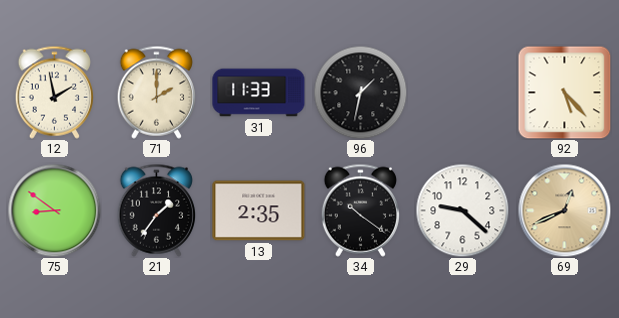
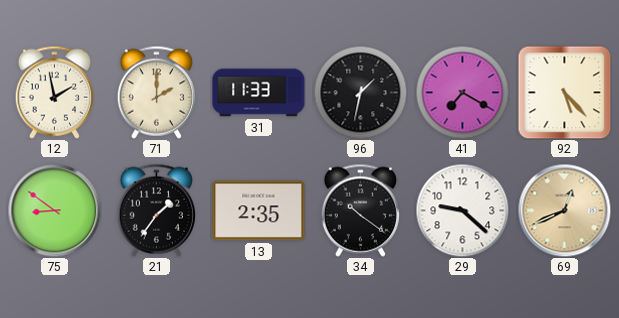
41: none -> 7:20 (462, 92)
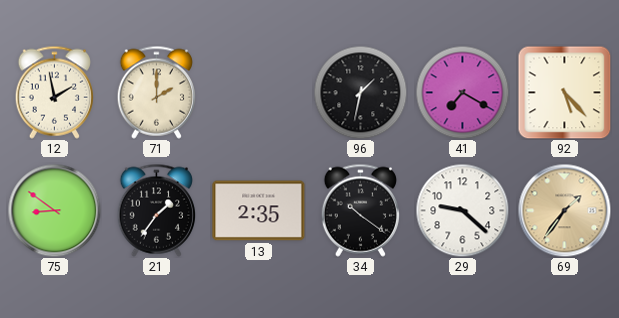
31: 11:33 -> none (259, 93)
69: 12:41 -> 1:36 (564, 210)
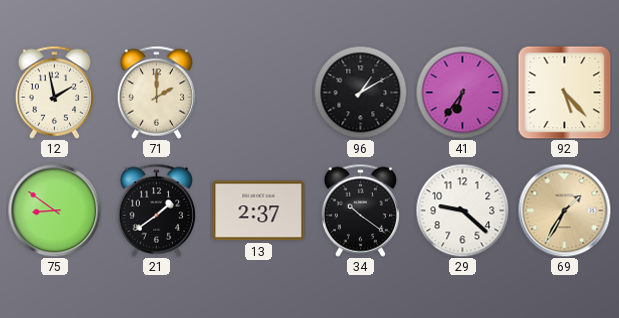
96: 1:32 -> 1:10 (360, 92)
41: 7:20 -> 6:36 (462, 92)
21: 1:36 -> 1:39 (156, 210)
13: 2:35 -> 2:37 (259, 211)
69: 1:36 -> 1:35 (564, 210)
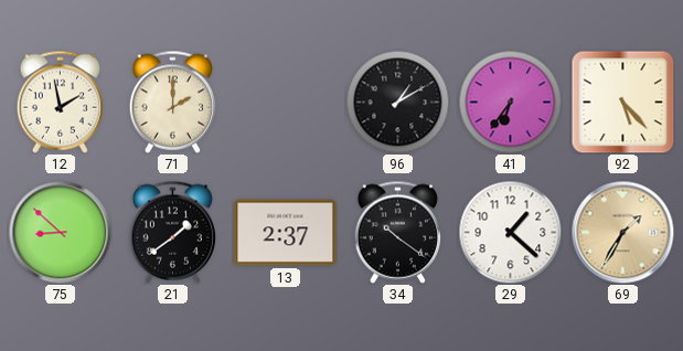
75: 8:51 -> 8:52 (60, 232)
29: 9:22 -> 1:22 (510, 232)
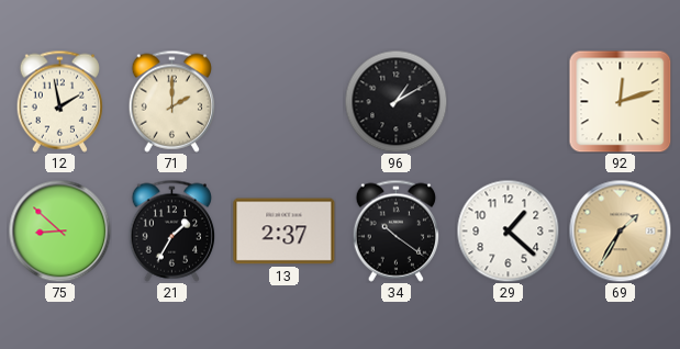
41: 6:36 -> none (510, 102)
92: 5:23 -> 12:12 (620, 101)
21: 1:39 -> 1:35 (171, 230)
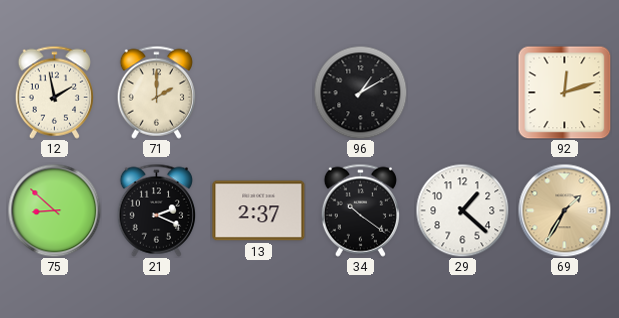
21: 1:35 -> 2:19 (156, 210)
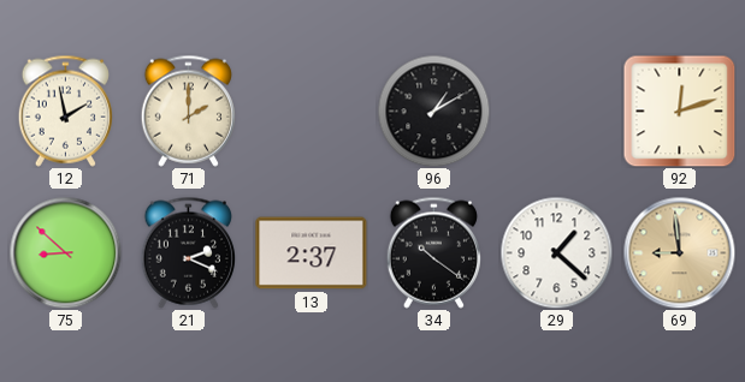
69: 1:35 -> 8:59 (679, 252)
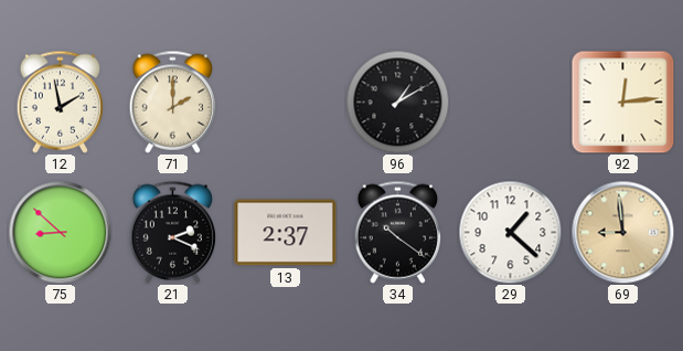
92: 12:12 -> 12:14 (622, 102)
